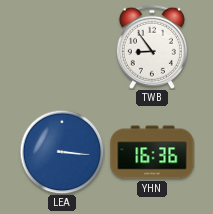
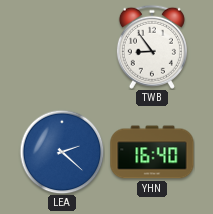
LEA: 3:16 -> 2:22 (62, 152)
YHN: 16:36 -> 16:40 (152, 152)
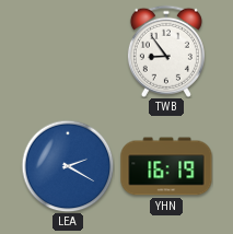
LEA: 2:22 -> 2:20 (68, 166)
YHN: 16:40 -> 16:19 (166, 166)
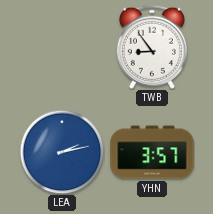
LEA: 2:20 -> 2:13 (62, 152)
YHN: 16:19 -> 3:57 (152, 152)
